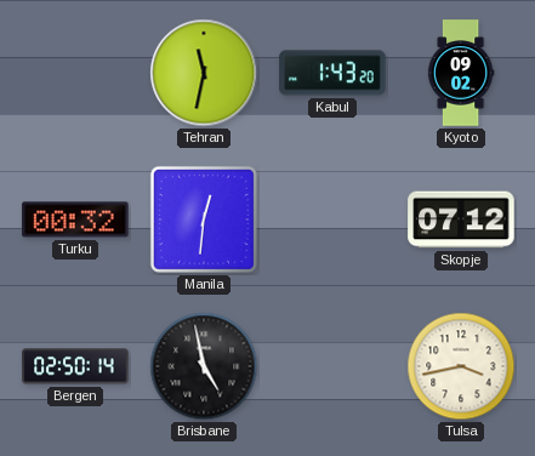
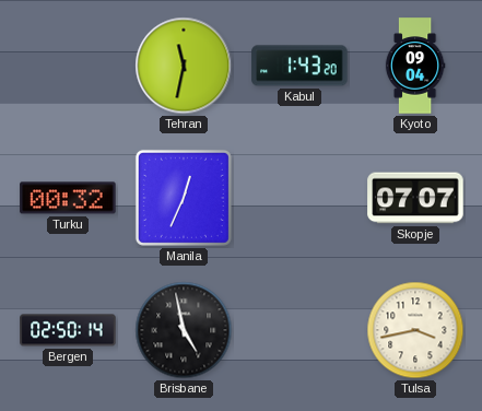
Kyoto: 09:02 -> 09:04 (415, 66)
Manila: 12:31 -> 12:34 (184, 198)
Skopje: 07:12 -> 07:07 (415, 198)
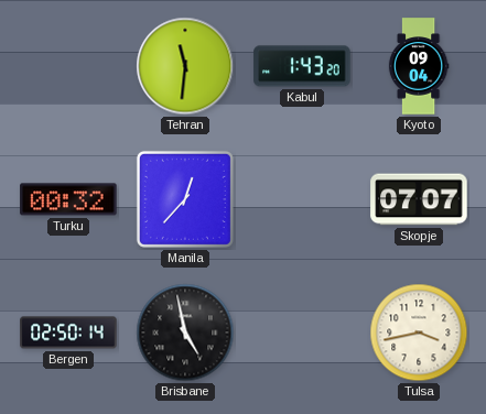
Tehran: 11:32 -> 11:31 (185, 66)
Manila: 12:34 -> 12:37 (185, 199)
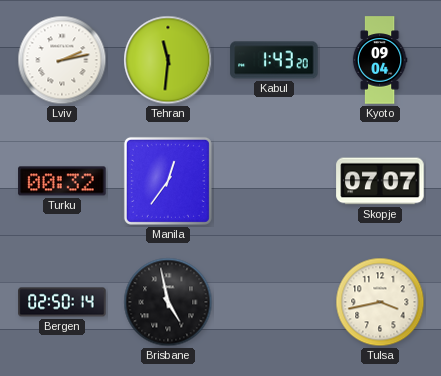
Lviv: none -> 2:13 (62, 60)
Manila: 12:37 -> 12:36 (168, 181)
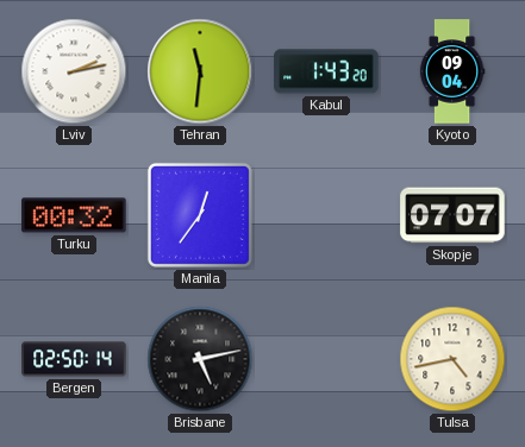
Brisbane: 4:58 -> 5:13 (200, 359)
Tulsa: 3:43 -> 4:43 (452, 359)
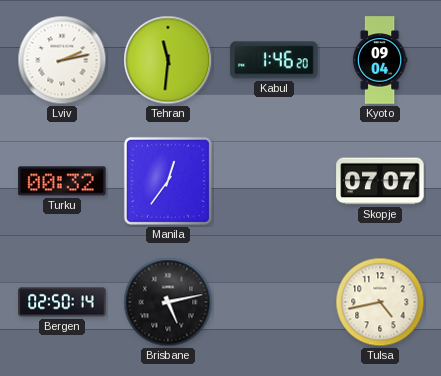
Kabul: 1:43 -> 1:46 (274, 60)
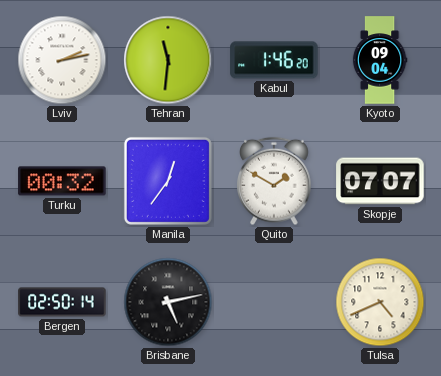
Quito: none -> 1:50 (274, 181)
Tulsa: 4:43 -> 4:41 (380, 302)
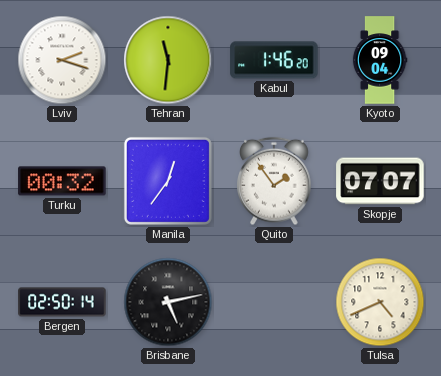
Lviv: 2:13 -> 2:18 (62, 60)
Quito: 1:50 -> 1:54 (274, 181)
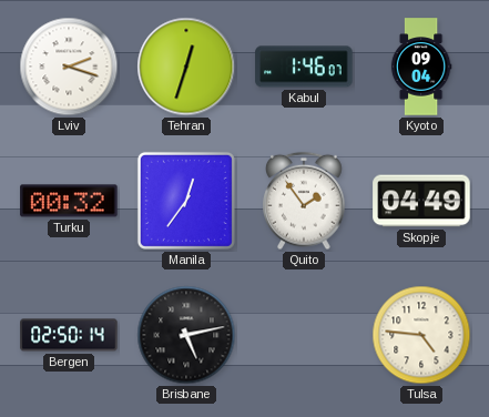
Tehran: 11:31 -> 12:33 (186, 67)
Kabul: 1:46:20 -> 1:46:07 (304, 67)
Skopje: 07:07 -> 04:49 (421, 201)
Tulsa: 4:41 -> 4:46 (421, 335)
